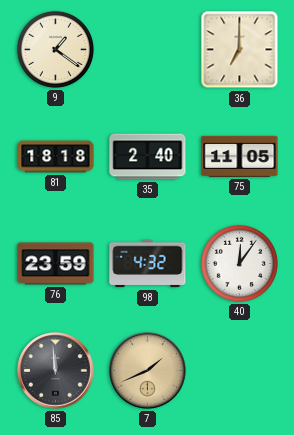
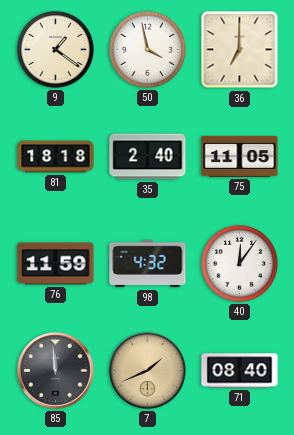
50: none -> 3:58 (147, 49)
76: 23:59 -> 11:59 (56, 264)
71: none -> 08:40 (240, 371)
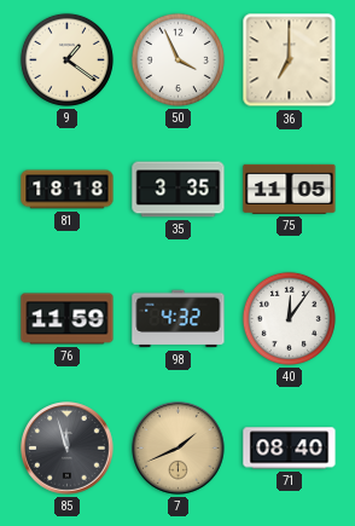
50: 3:58 -> 3:56 (177, 59)
35: 2:40 -> 3:35 (179, 190)
85: 11:59 -> 11:57 (68, 449)
